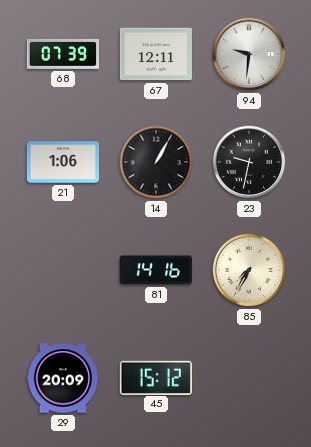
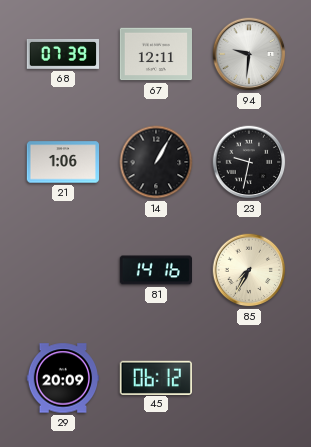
45: 15:12 -> 06:12 (156, 377)
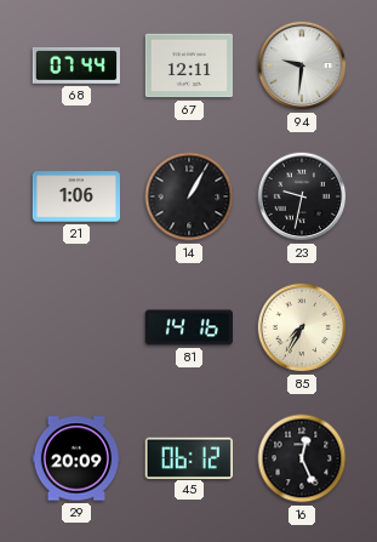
68: 07:39 -> 07:44 (75, 65)
16: none -> 12:26 (302, 458)
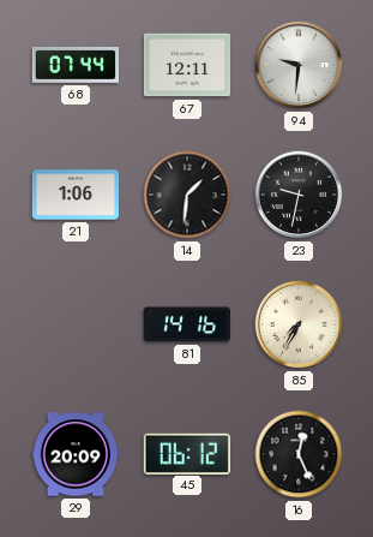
14: 1:05 -> 1:31 (187, 195)
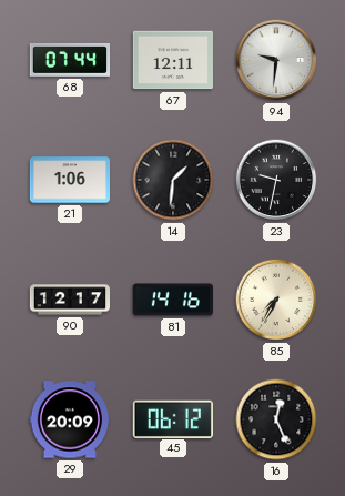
90: none -> 12:17 (70, 300)
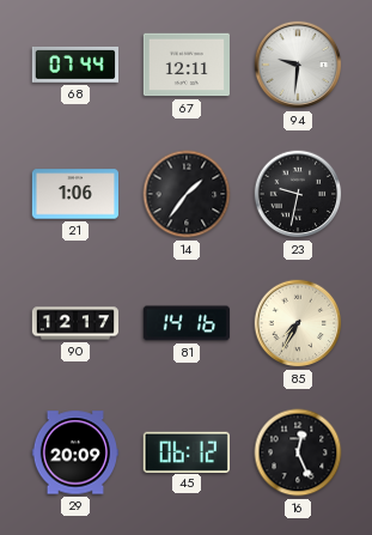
14: 1:31 -> 1:36 (187, 194)
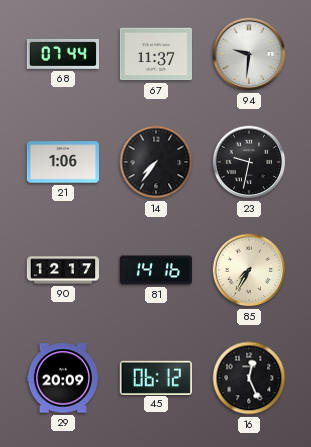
67: 12:11 -> 11:37 (155, 54)
14: 1:36 -> 7:36 (156, 162)
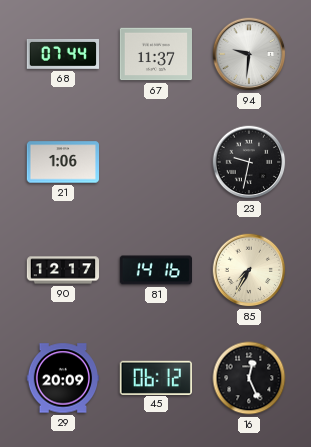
14: 7:36 -> none (156, 162)
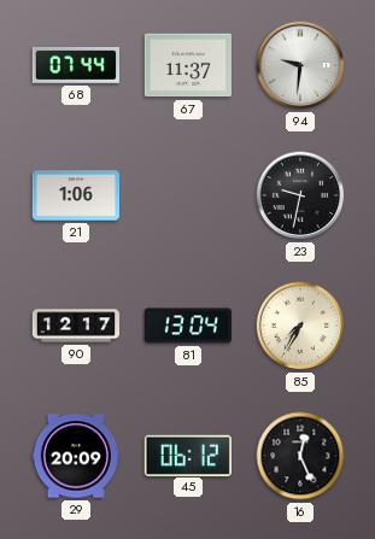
81: 14:16 -> 13:04 (187, 326)
